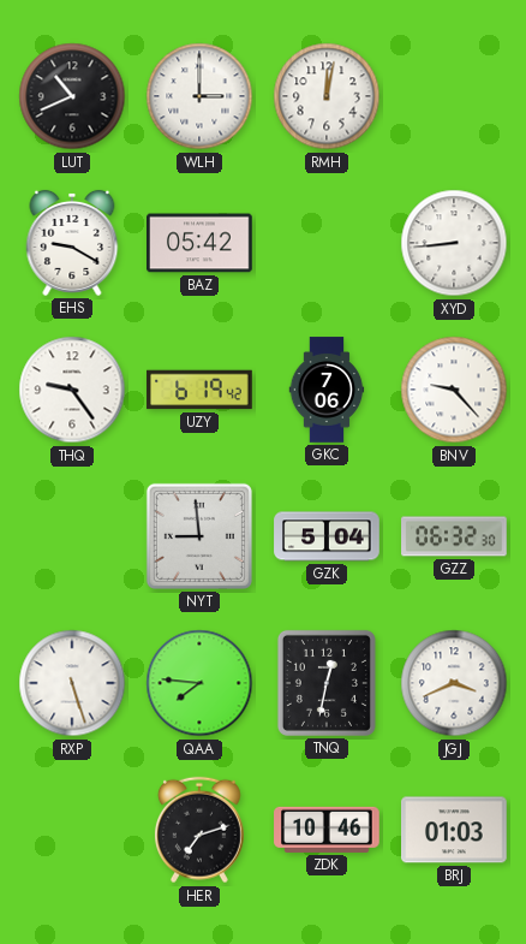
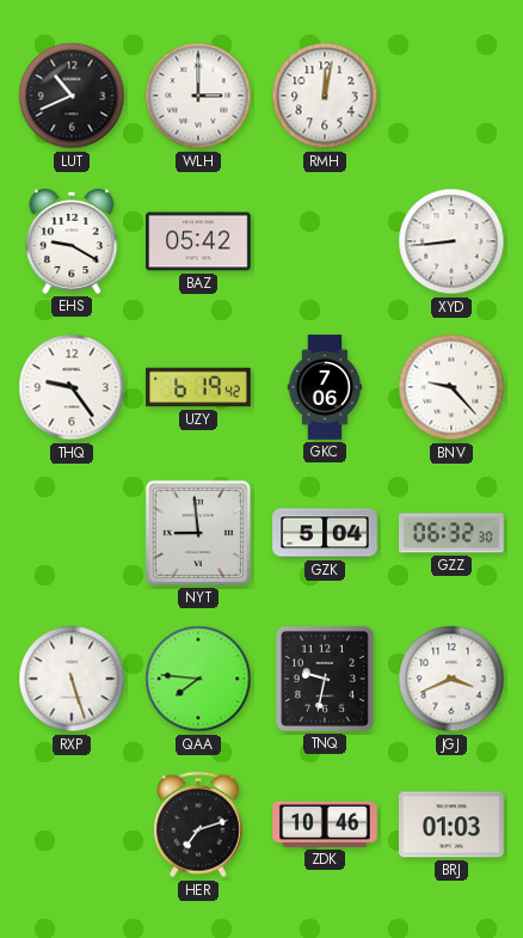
TNQ: 12:32 -> 9:32 (325, 679)
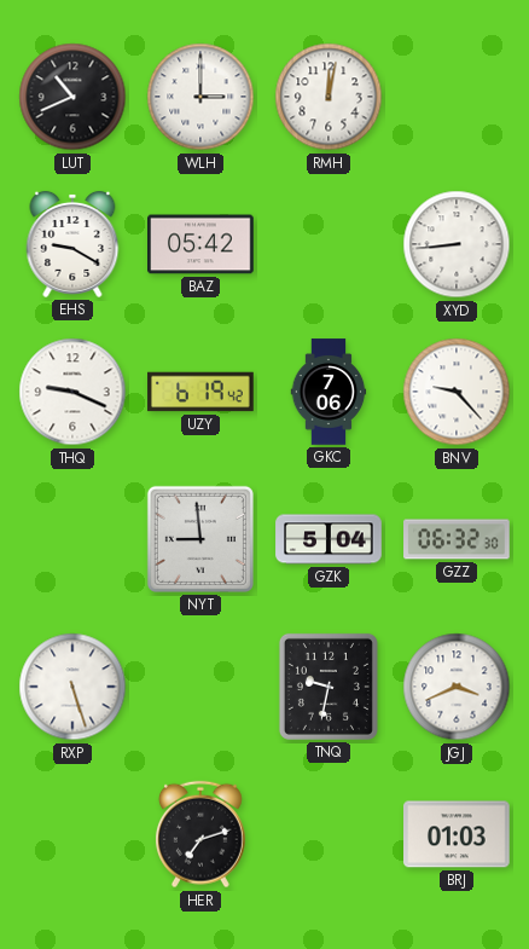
THQ: 9:24 -> 9:19 (72, 392)
QAA: 7:46 -> none (198, 679)
ZDK: 10:46 -> none (325, 824)
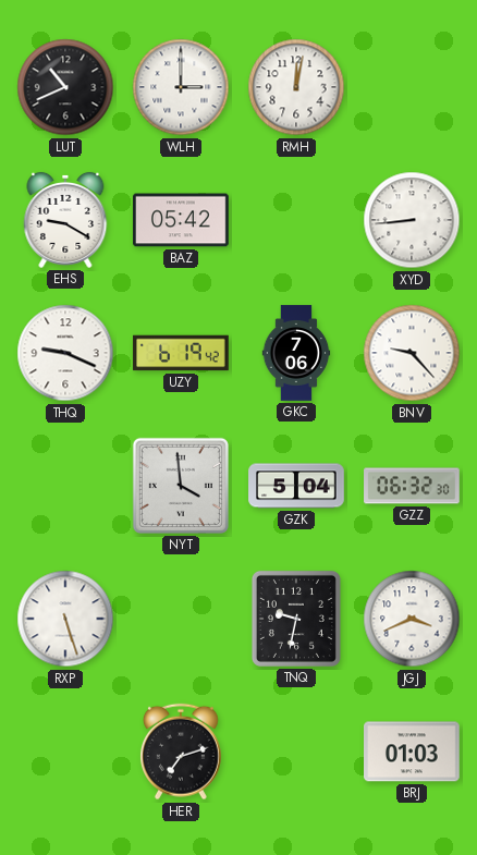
NYT: 8:59 -> 3:59 (181, 486)
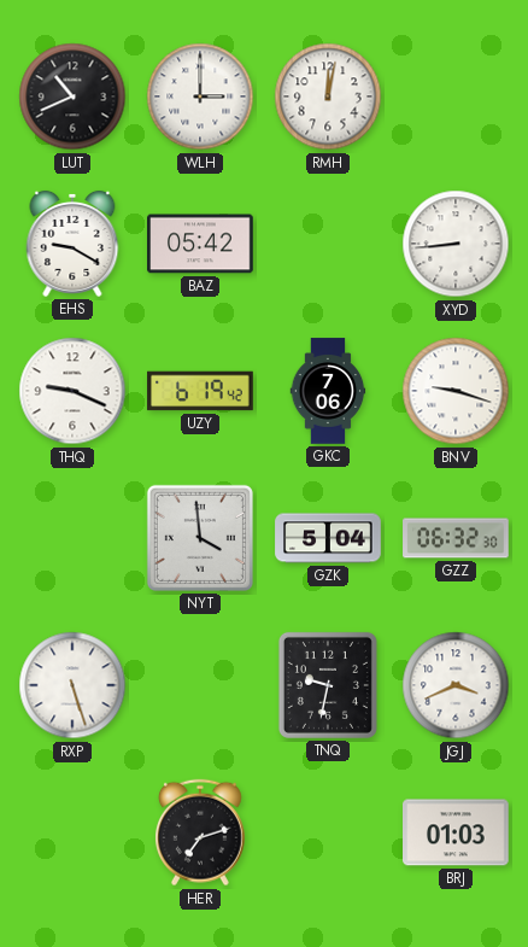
BNV: 9:23 -> 9:18 (456, 391)
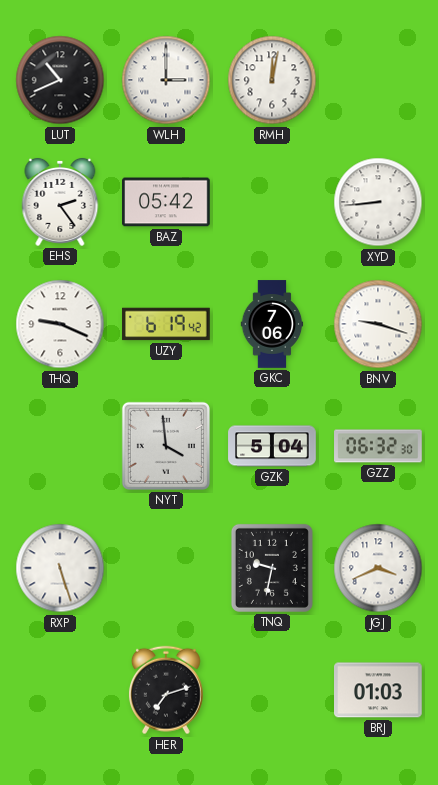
EHS: 9:20 -> 2:24 (60, 202)
